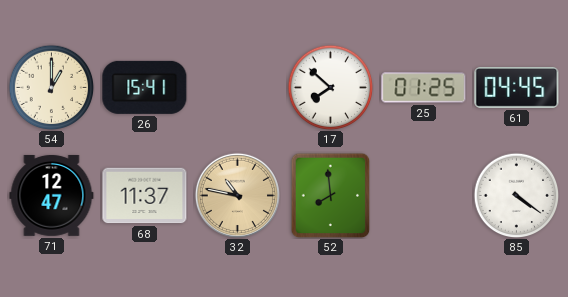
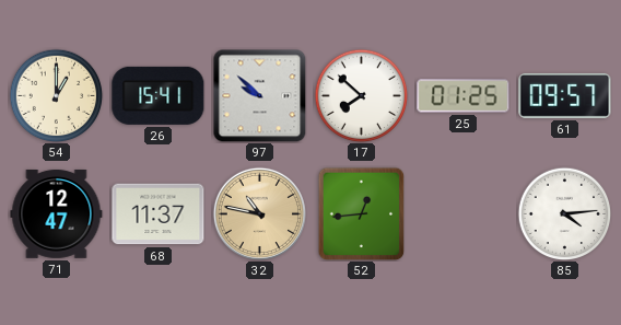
97: none -> 9:52 (259, 95)
61: 04:45 -> 09:57 (565, 95)
52: 7:59 -> 12:44 (362, 213)
85: 4:21 -> 4:14 (564, 213)
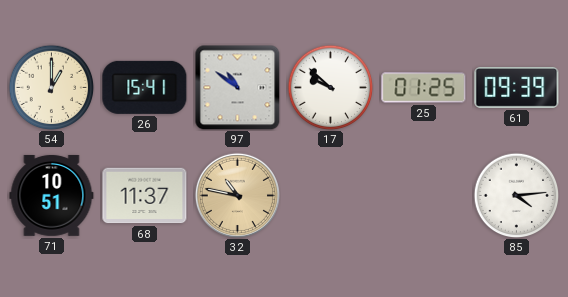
97: 9:52 -> 10:51 (237, 87)
17: 7:52 -> 9:52 (330, 87)
61: 09:57 -> 09:39 (517, 87)
71: 12:47 -> 10:51 (52, 195)
52: 12:44 -> none (362, 213)
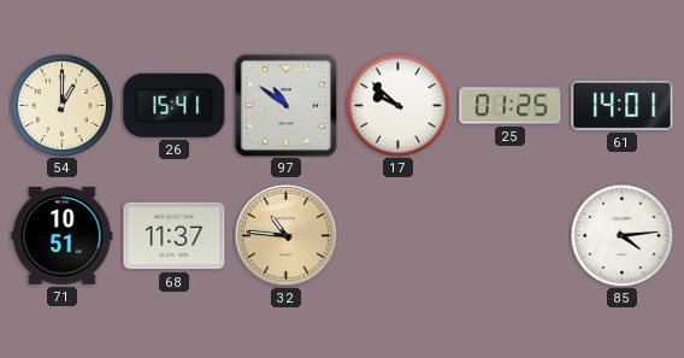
61: 09:39 -> 14:01 (623, 105)
32: 10:47 -> 10:46 (285, 235)
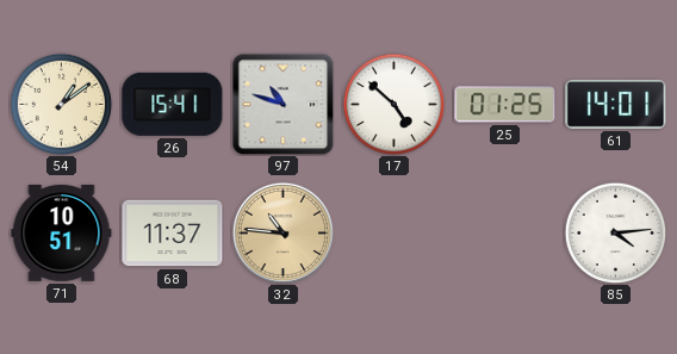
54: 1:00 -> 1:09 (61, 104)
97: 10:51 -> 10:48 (282, 104)
17: 9:52 -> 4:52 (393, 104)
